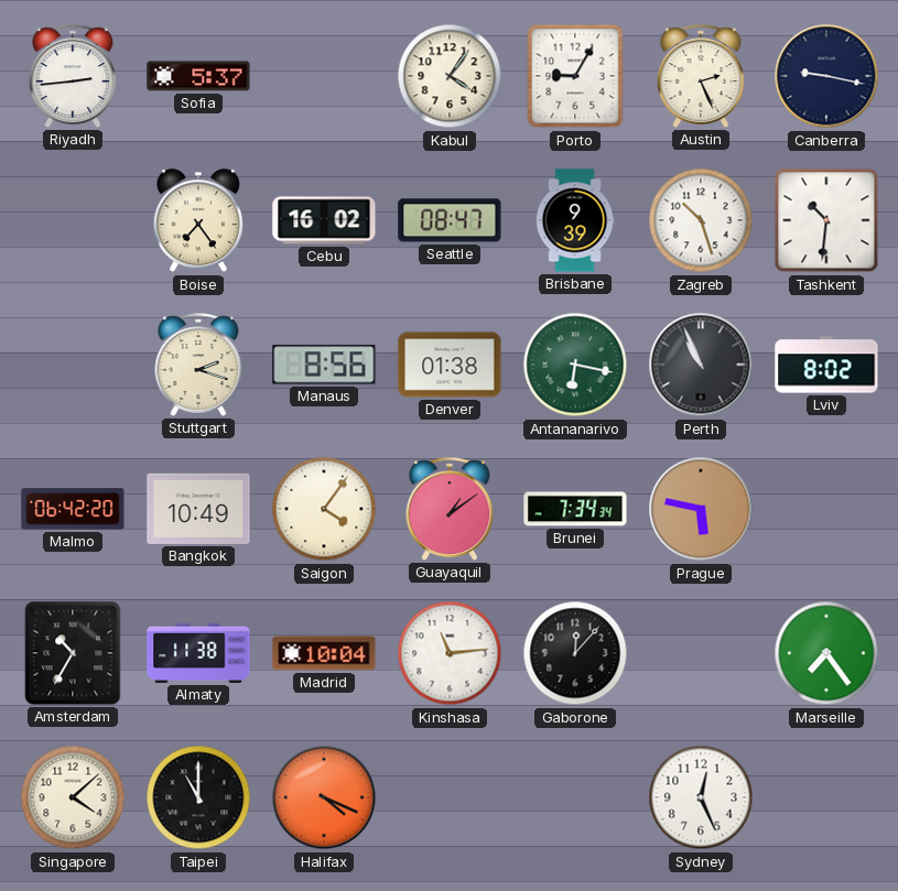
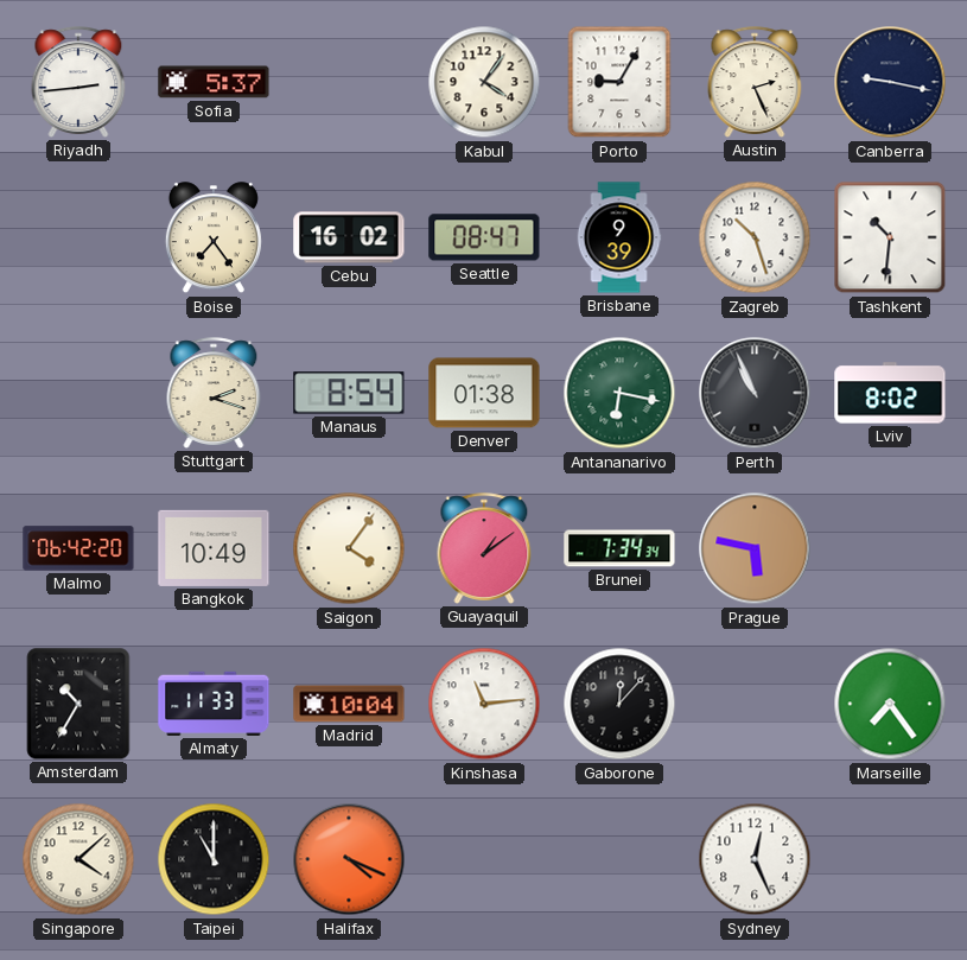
Manaus: 8:56 -> 8:54 (349, 393)
Almaty: 11:38 -> 11:33 (214, 704)
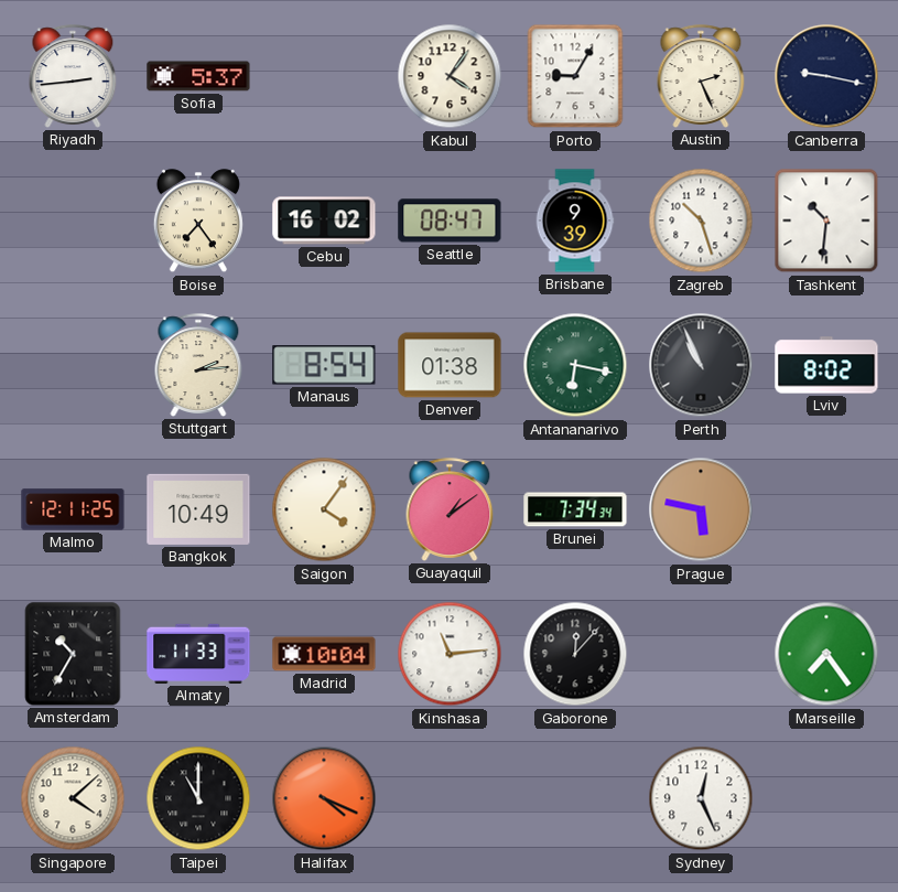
Stuttgart: 2:18 -> 2:14 (198, 365)
Malmo: 06:42 -> 12:11 (73, 509)
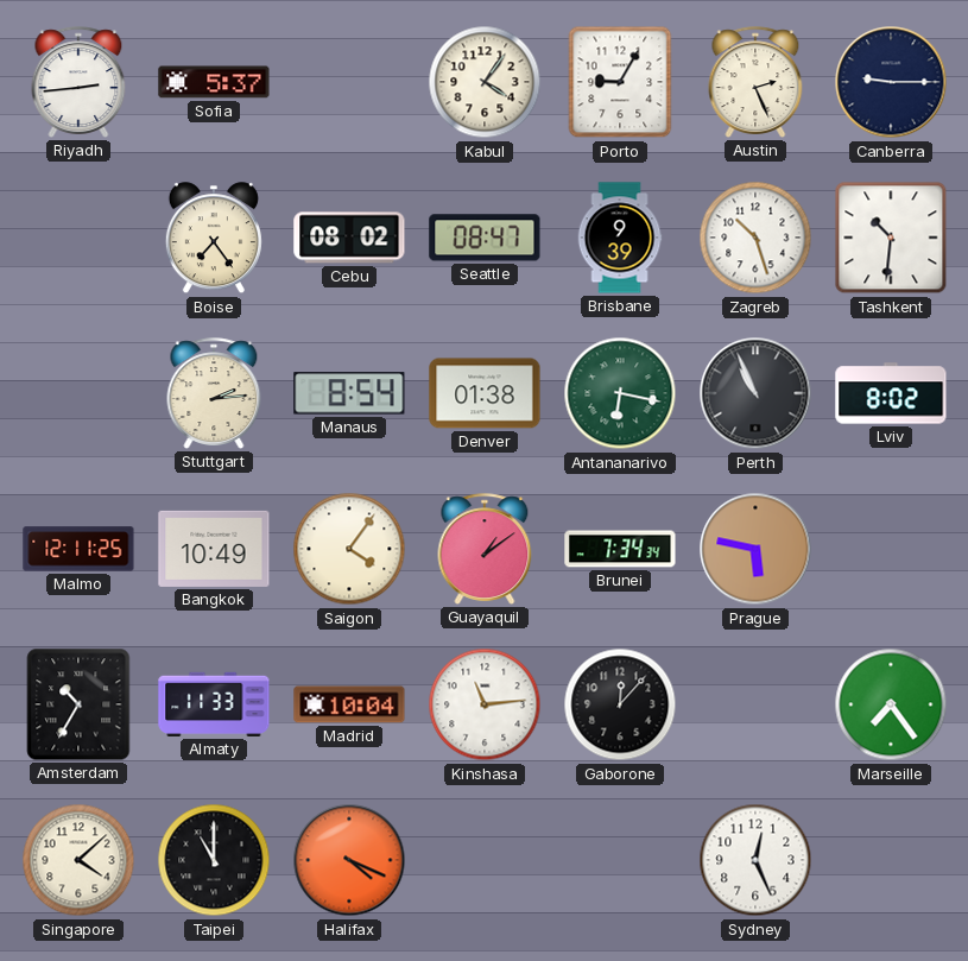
Canberra: 9:17 -> 9:15 (891, 82)
Cebu: 16:02 -> 08:02 (349, 238)
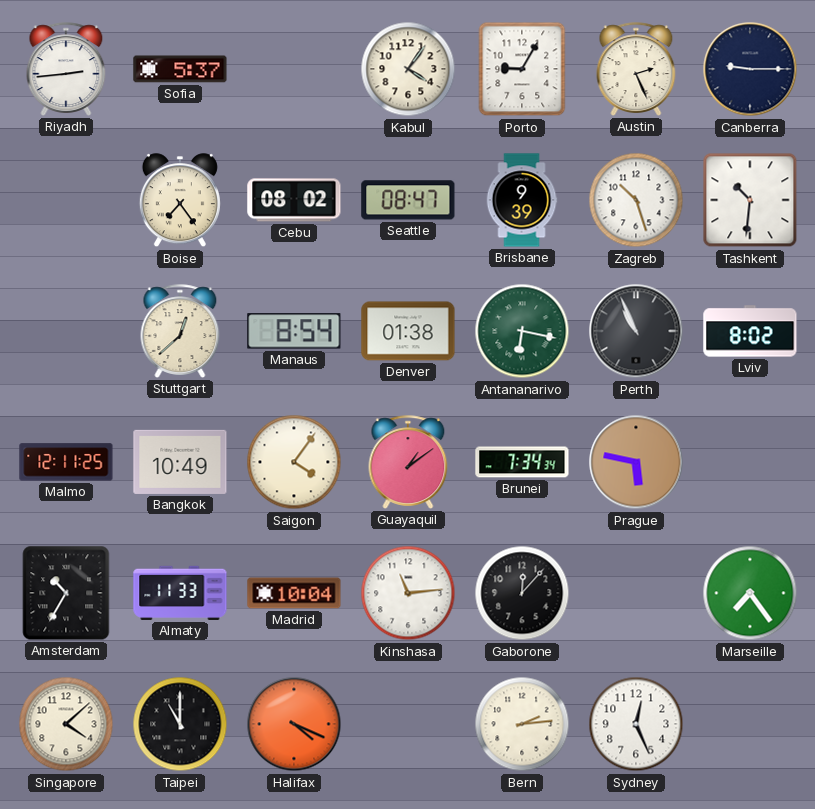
Stuttgart: 2:14 -> 12:38 (180, 331)
Bern: none -> 2:14 (522, 724)
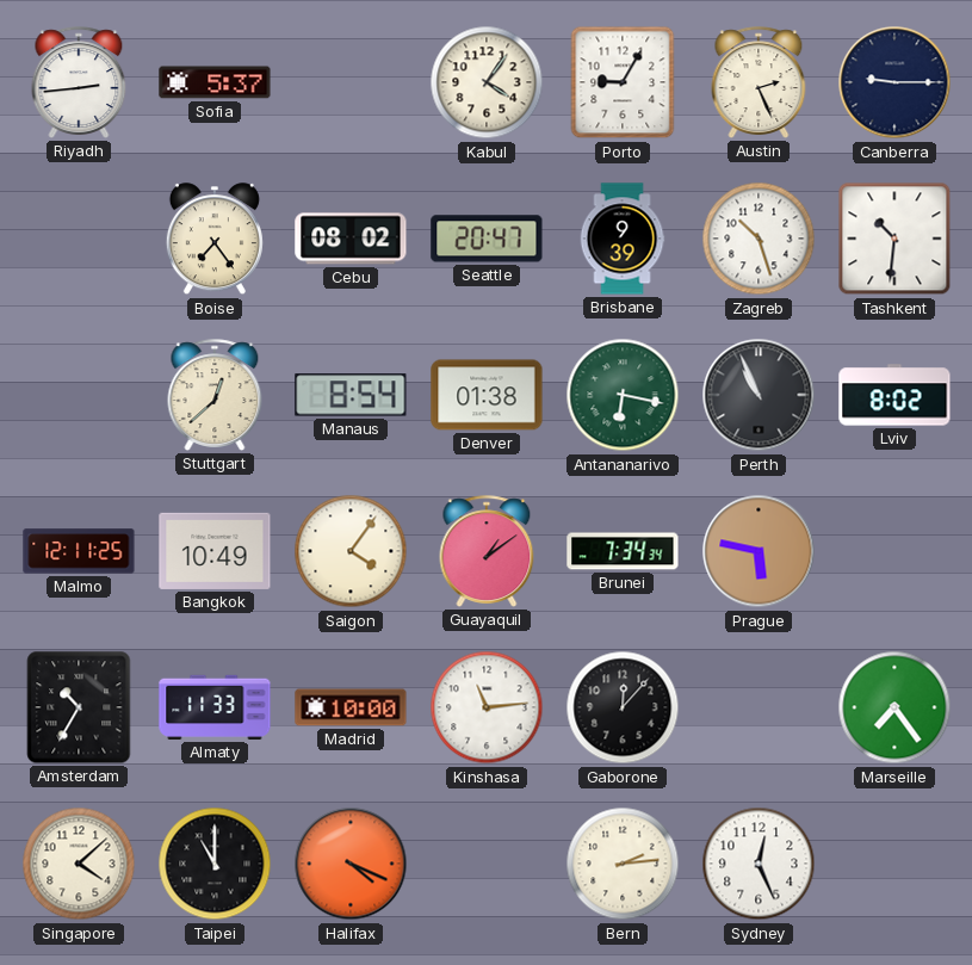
Seattle: 08:47 -> 20:47 (487, 239)
Madrid: 10:04 -> 10:00 (351, 707)
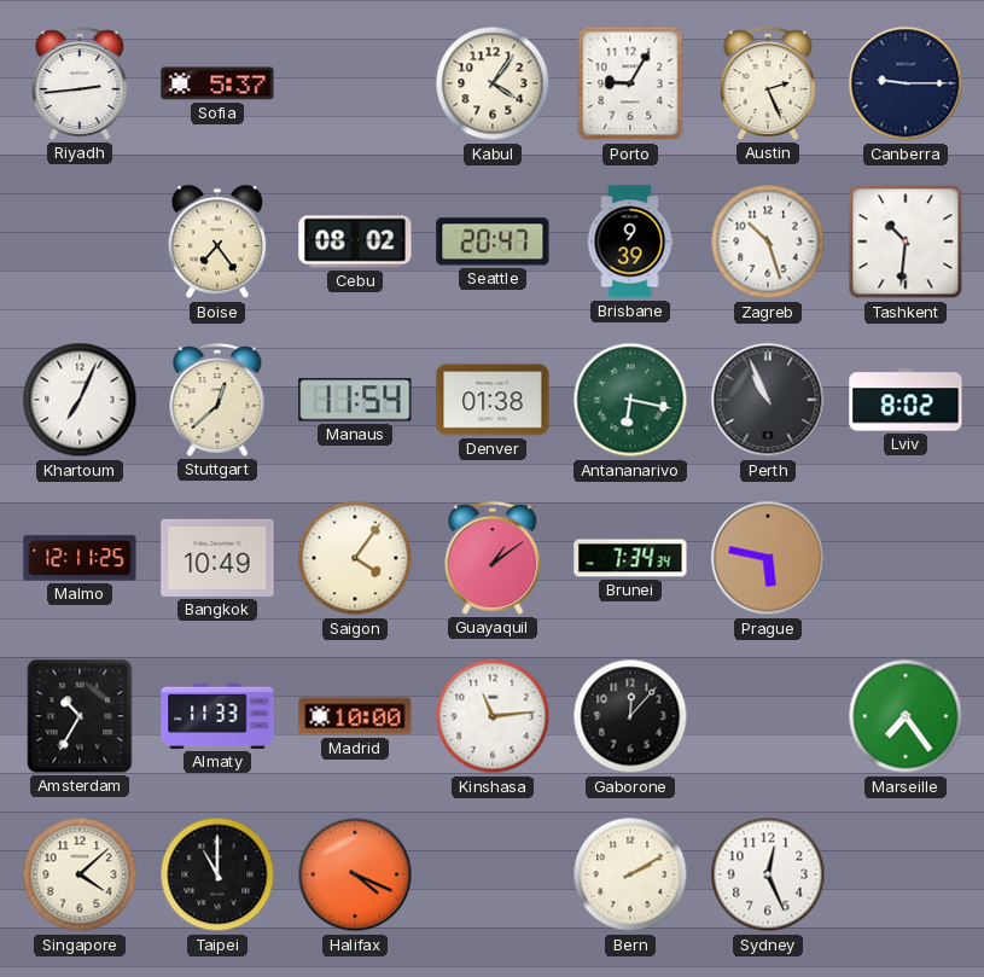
Khartoum: none -> 7:04 (80, 400)
Manaus: 8:54 -> 11:54 (355, 400)
Bern: 2:14 -> 2:10 (630, 874)
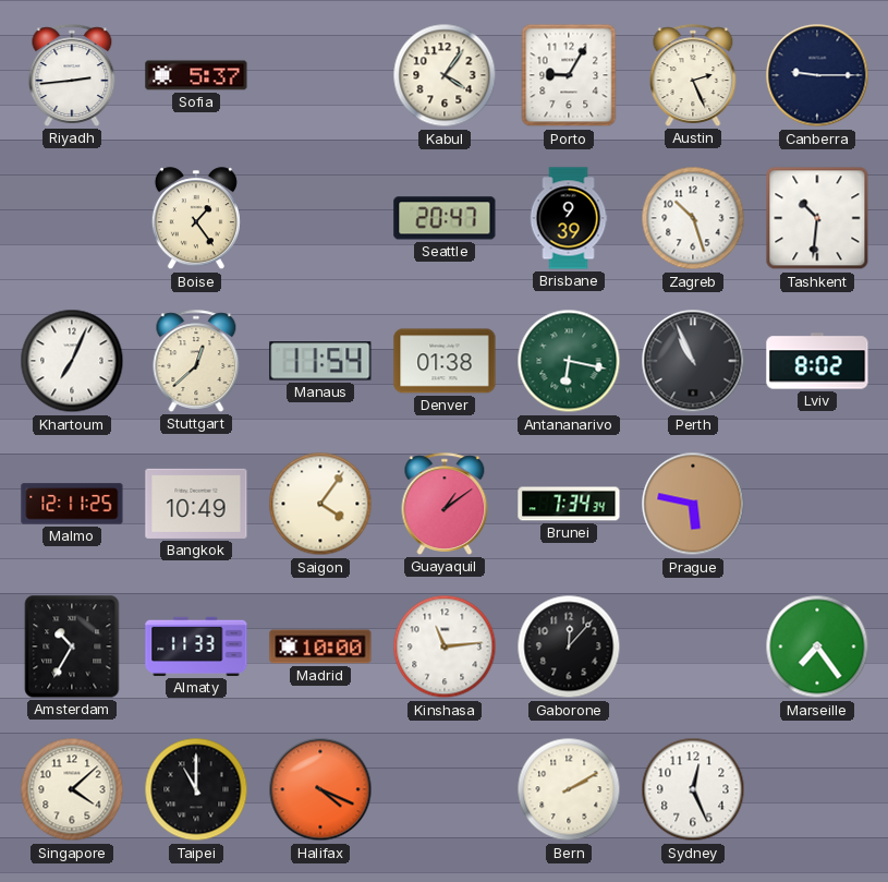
Boise: 7:24 -> 1:24 (196, 219)
Cebu: 08:02 -> none (355, 242)
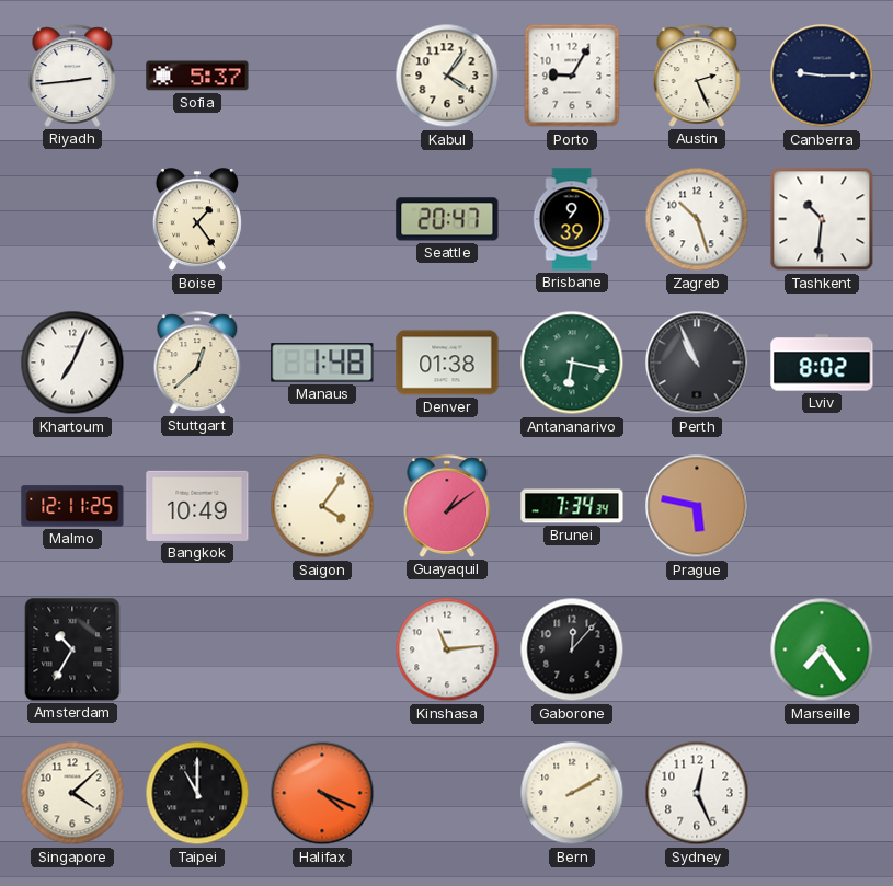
Manaus: 11:54 -> 1:48 (322, 363)
Almaty: 11:33 -> none (196, 647)
Madrid: 10:00 -> none (320, 647)
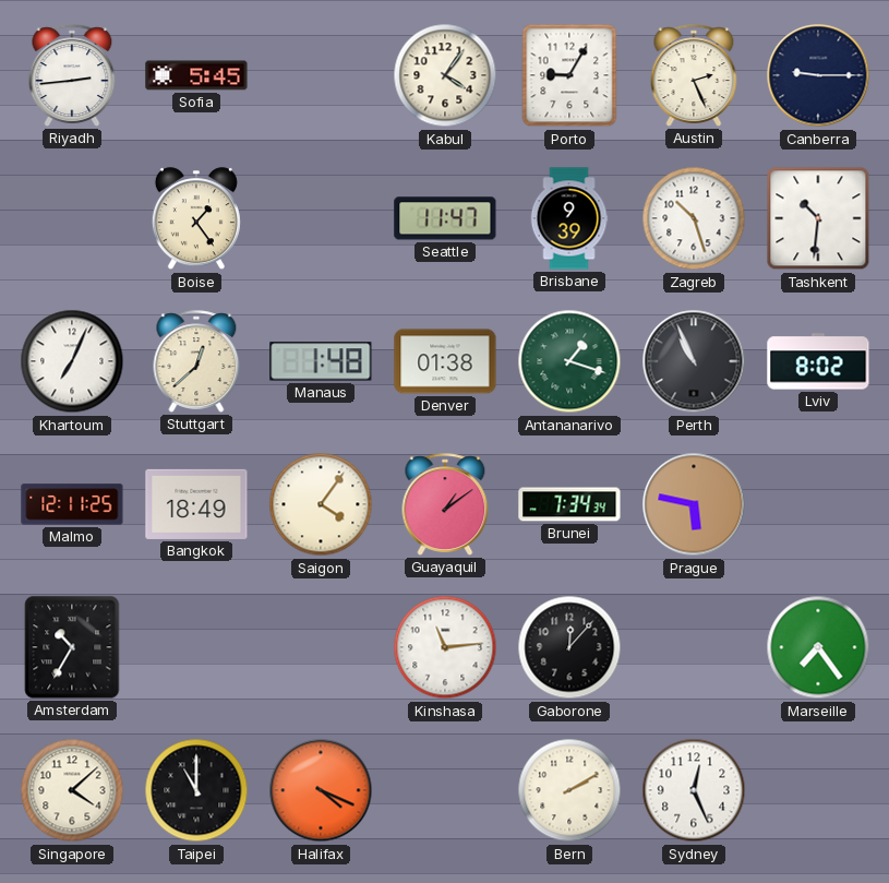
Sofia: 5:37 -> 5:45 (196, 75)
Seattle: 20:47 -> 11:47 (445, 218)
Antananarivo: 6:17 -> 1:18 (569, 361)
Bangkok: 10:49 -> 18:49 (196, 504)
